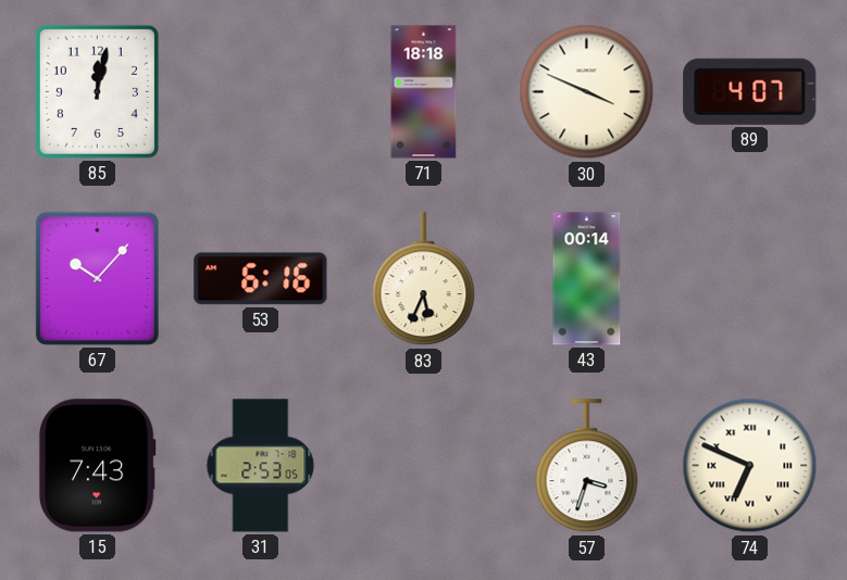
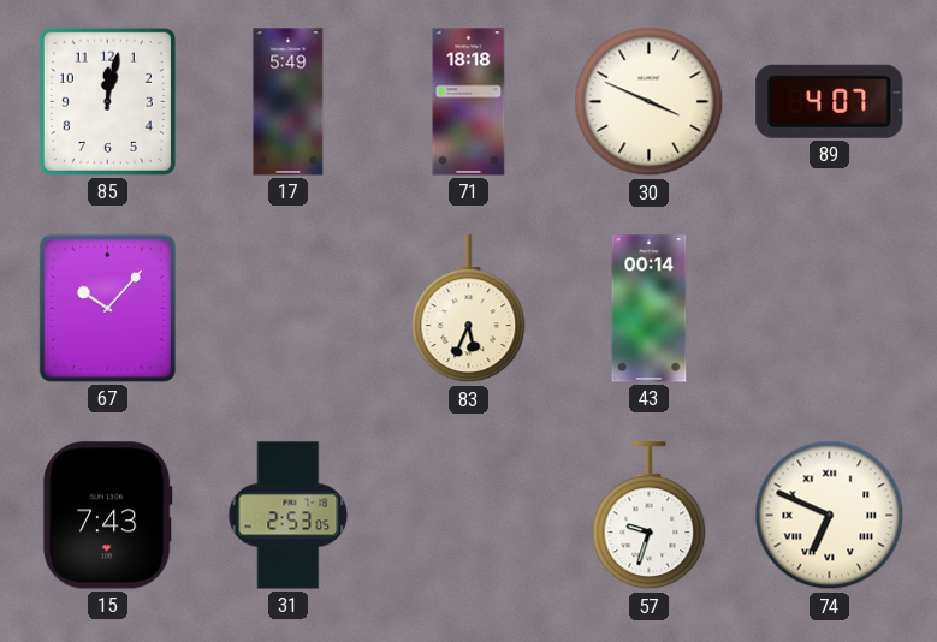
17: none -> 5:49 (289, 102)
53: 6:16 -> none (261, 279)
57: 3:33 -> 9:33 (650, 516)
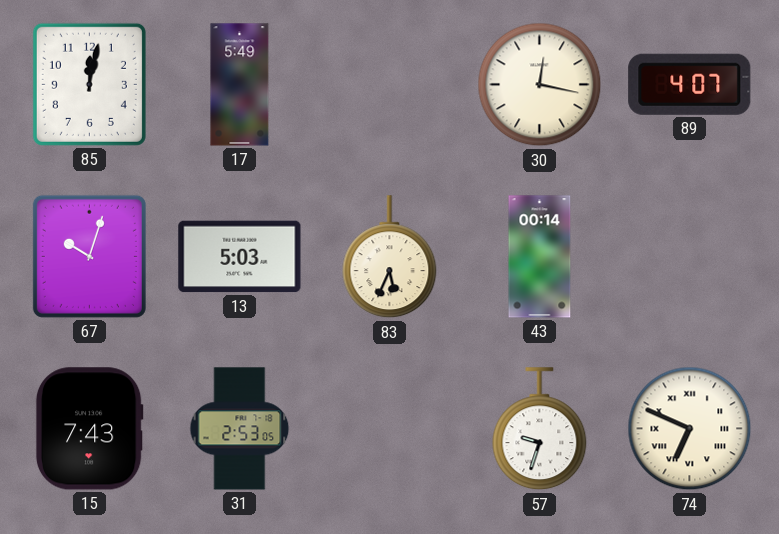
71: 18:18 -> none (469, 102)
30: 3:49 -> 12:17 (540, 85)
67: 10:07 -> 10:03 (89, 256)
13: none -> 5:03 (240, 257)
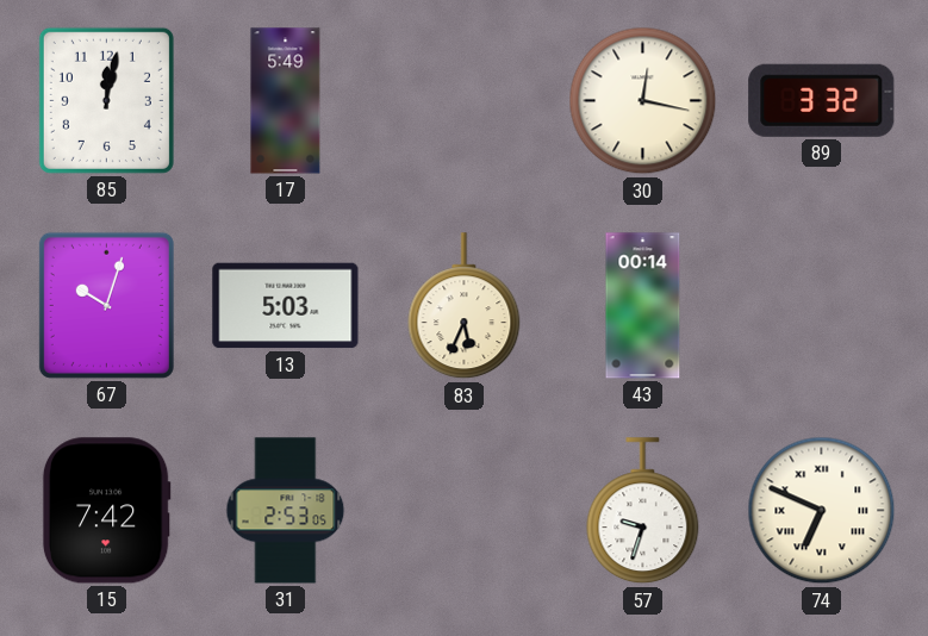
89: 4:07 -> 3:32 (822, 100)
15: 7:43 -> 7:42 (106, 511)
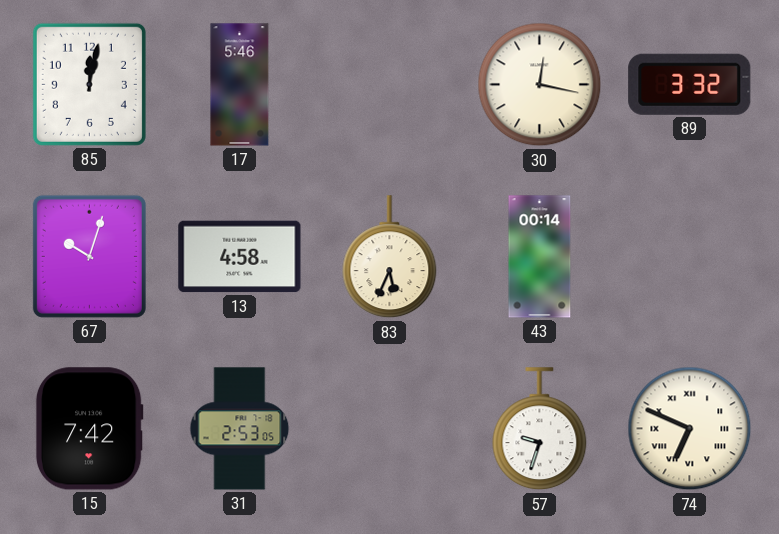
17: 5:49 -> 5:46 (240, 85)
13: 5:03 -> 4:58 (240, 257)
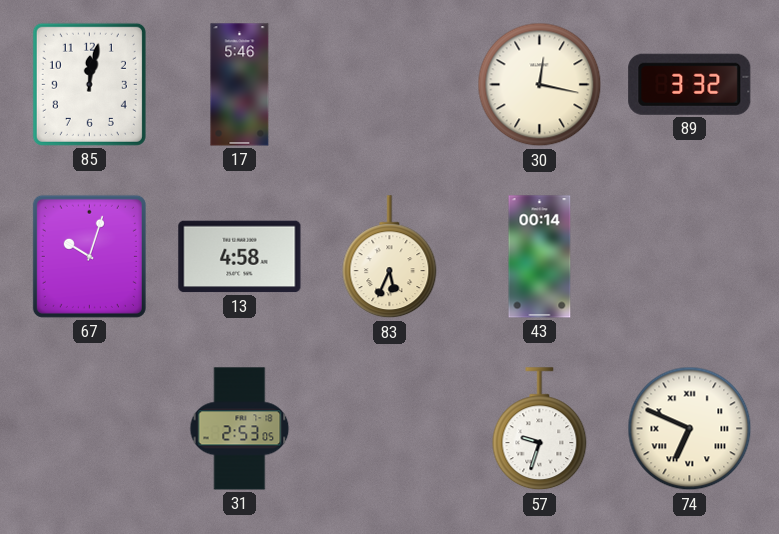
15: 7:42 -> none (89, 429)
